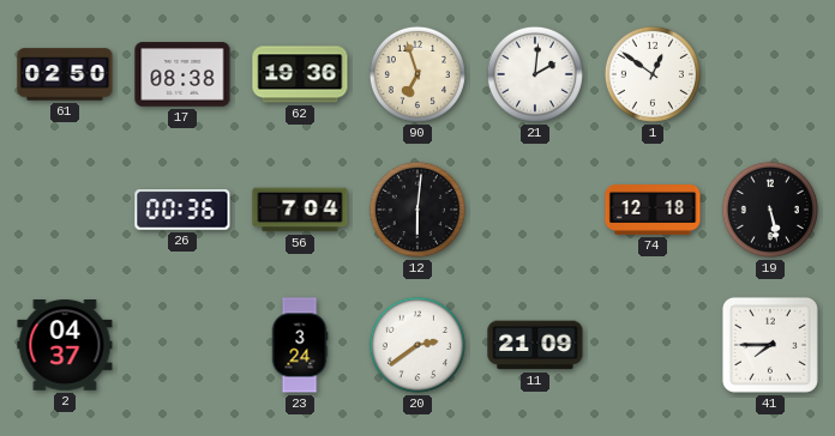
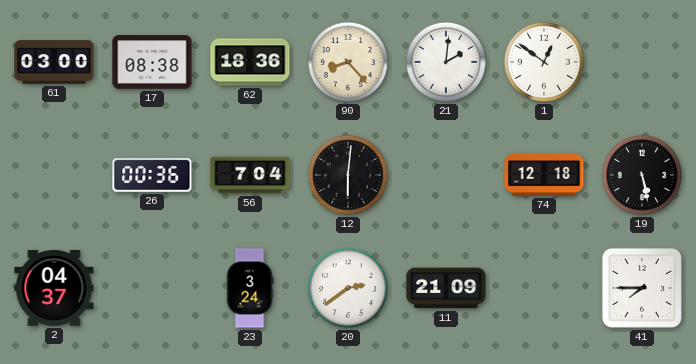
61: 02:50 -> 03:00 (54, 62)
62: 19:36 -> 18:36 (250, 62)
90: 6:57 -> 8:23 (348, 62)
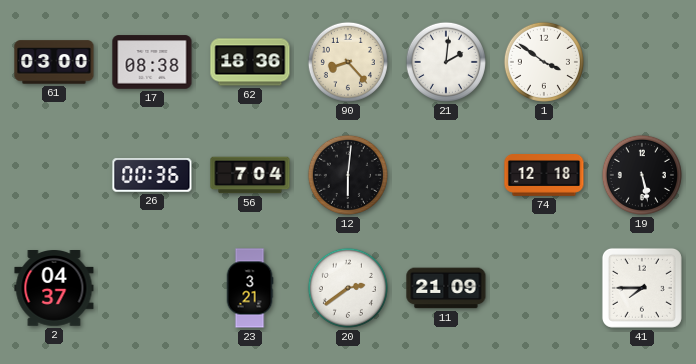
1: 12:51 -> 3:51 (544, 62)
23: 3:24 -> 3:21 (250, 288)
